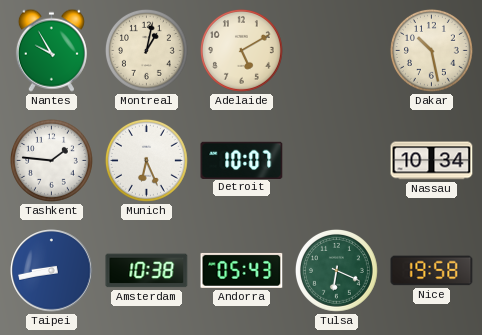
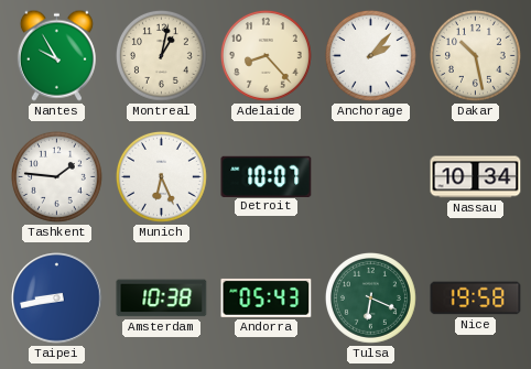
Adelaide: 5:10 -> 8:23 (265, 55)
Anchorage: none -> 2:07 (370, 55)
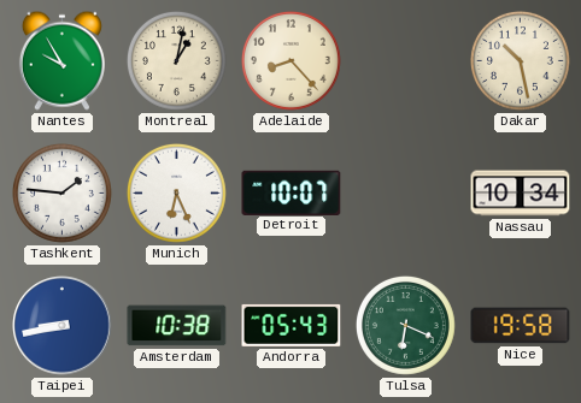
Anchorage: 2:07 -> none (370, 55)
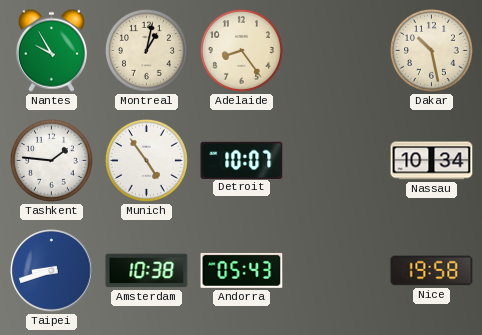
Adelaide: 8:23 -> 8:24 (241, 50)
Munich: 6:26 -> 4:54 (146, 160)
Taipei: 8:43 -> 8:42 (52, 271)
Tulsa: 6:19 -> none (405, 325)
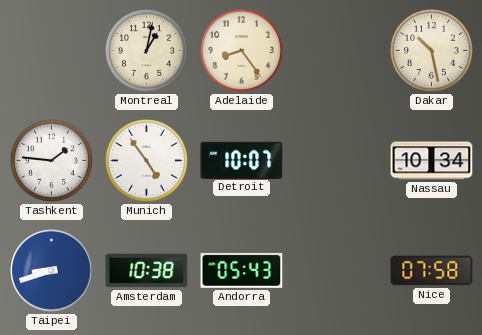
Nantes: 9:55 -> none (51, 50)
Nice: 19:58 -> 07:58 (432, 271)
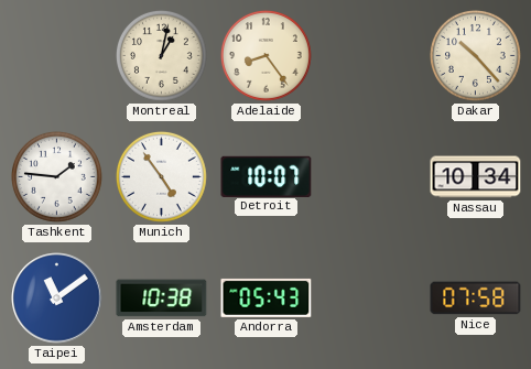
Dakar: 10:28 -> 10:23 (475, 55)
Taipei: 8:42 -> 11:09 (57, 299)
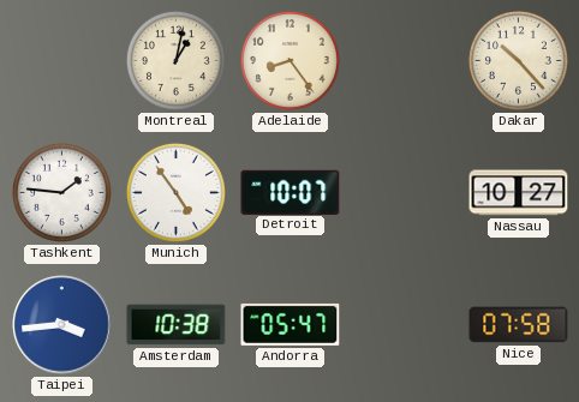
Nassau: 10:34 -> 10:27 (519, 193)
Taipei: 11:09 -> 3:44 (62, 325)
Andorra: 05:43 -> 05:47 (291, 324)
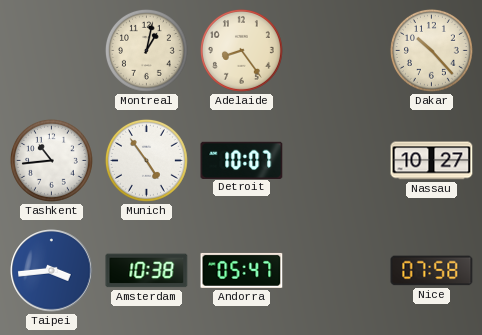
Tashkent: 1:46 -> 10:44 (51, 160)
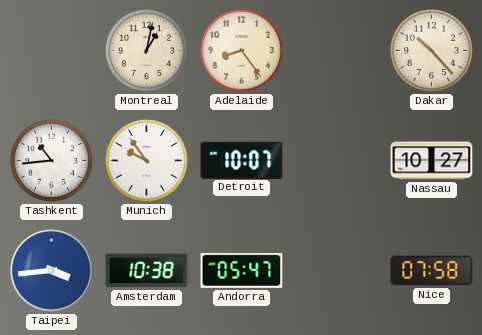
Munich: 4:54 -> 9:54 (146, 160)
